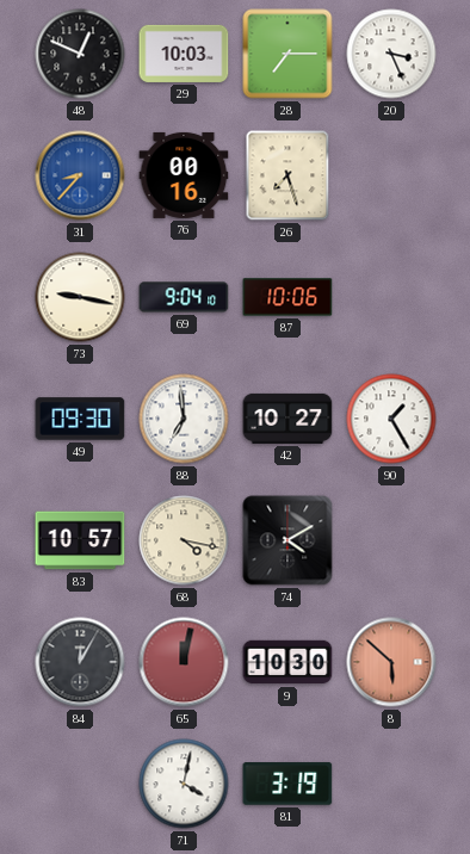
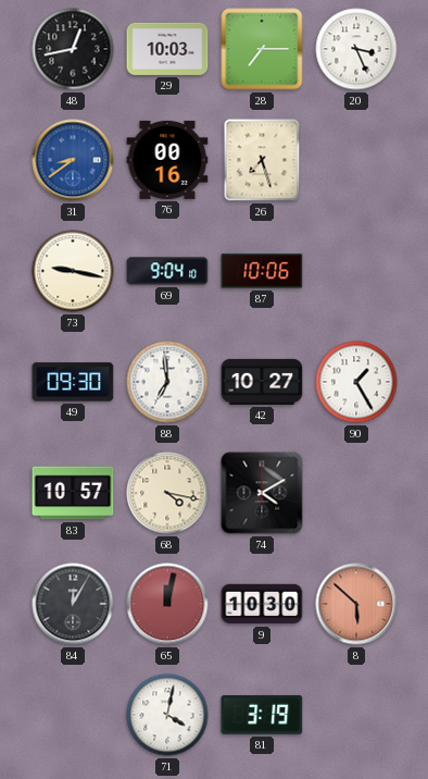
48: 12:49 -> 12:43 (73, 49)
31: 8:37 -> 8:39 (73, 160)
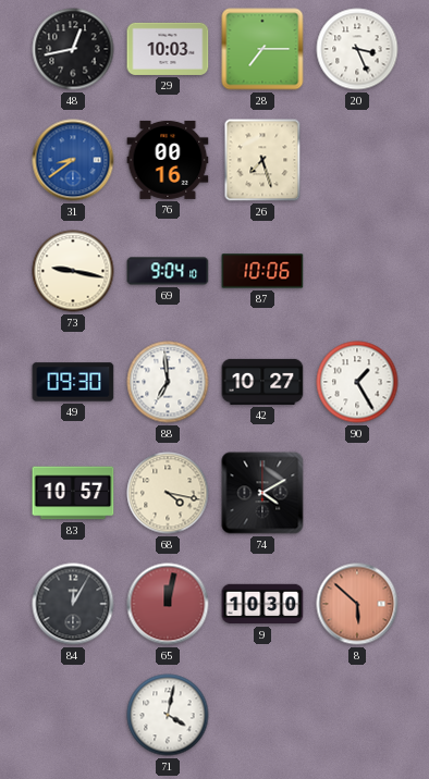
81: 3:19 -> none (262, 715)
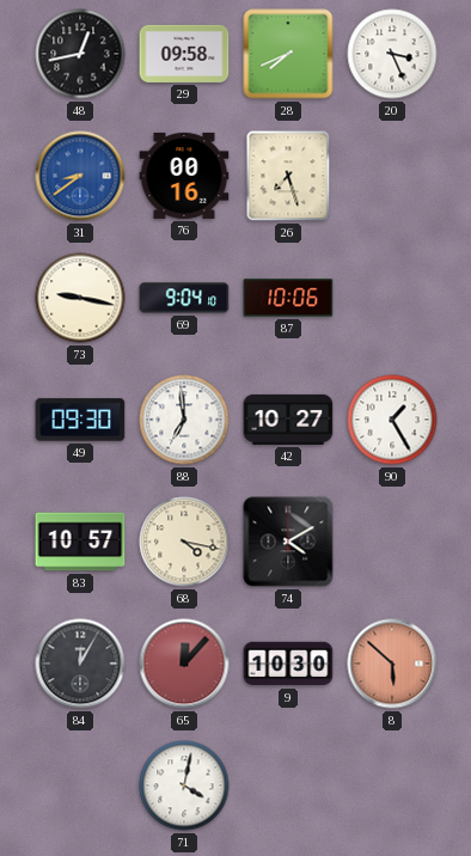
29: 10:03 -> 09:58 (184, 54)
28: 7:15 -> 7:41 (288, 54)
65: 12:02 -> 12:07 (184, 664)
